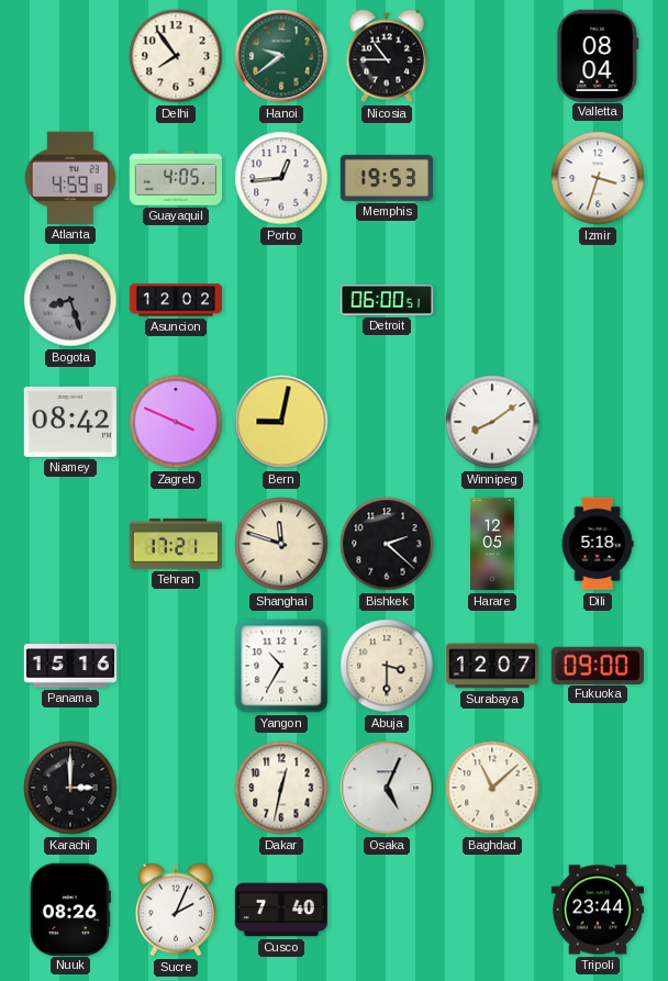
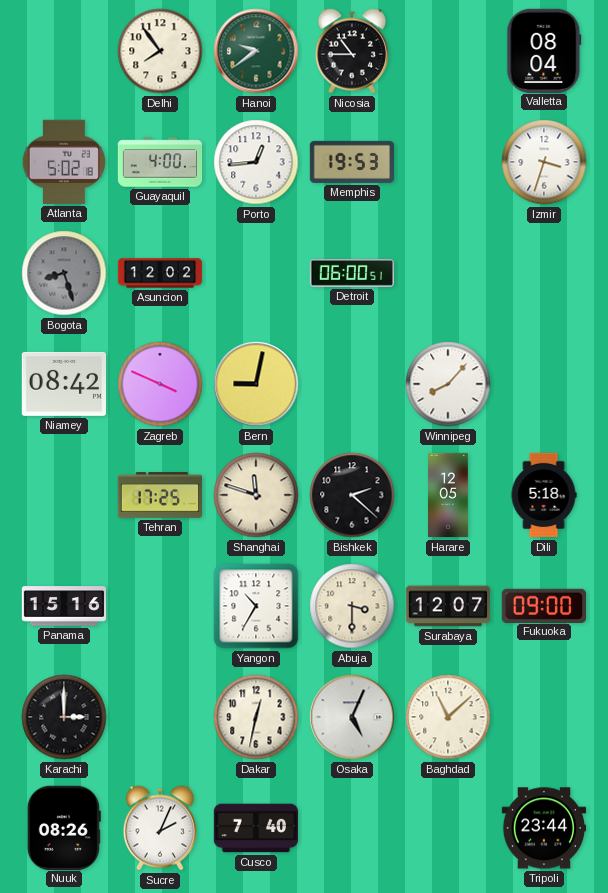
Atlanta: 4:59 -> 5:02 (64, 162)
Guayaquil: 4:05 -> 4:00 (160, 162)
Winnipeg: 8:09 -> 8:07 (448, 384)
Tehran: 17:21 -> 17:25 (160, 496)
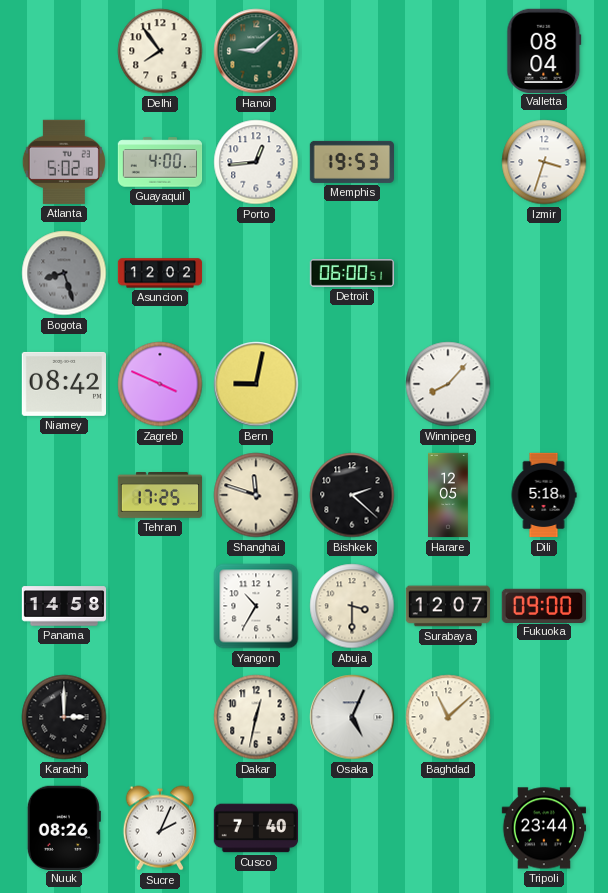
Hanoi: 9:39 -> 9:08 (256, 51)
Nicosia: 10:45 -> none (352, 51)
Panama: 15:16 -> 14:58 (64, 606)
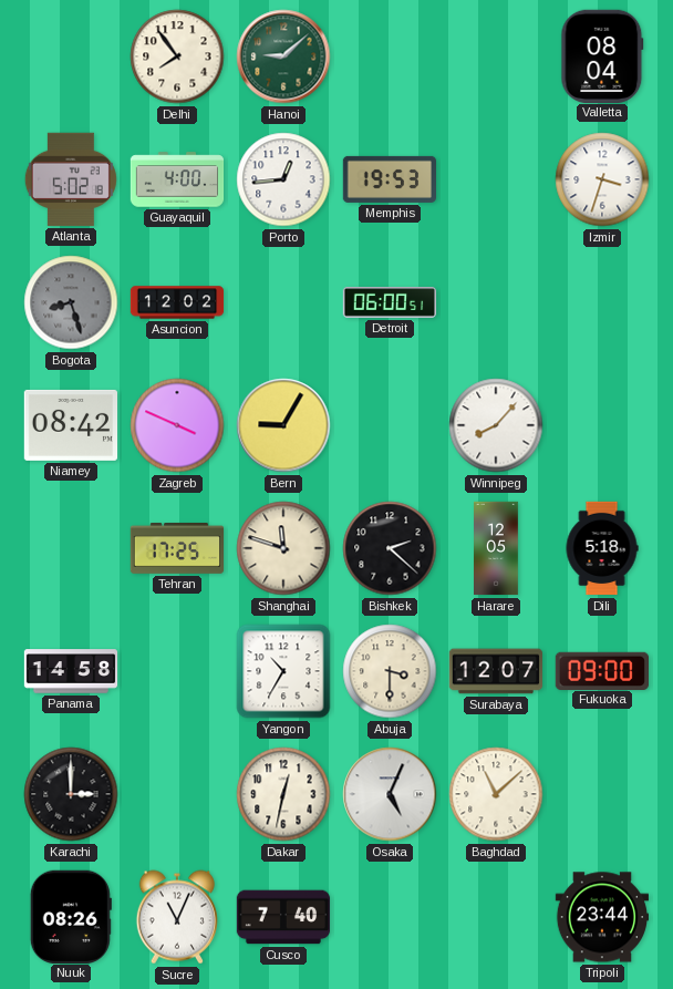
Bern: 9:02 -> 9:05 (283, 425)
Sucre: 2:04 -> 11:04 (177, 917)
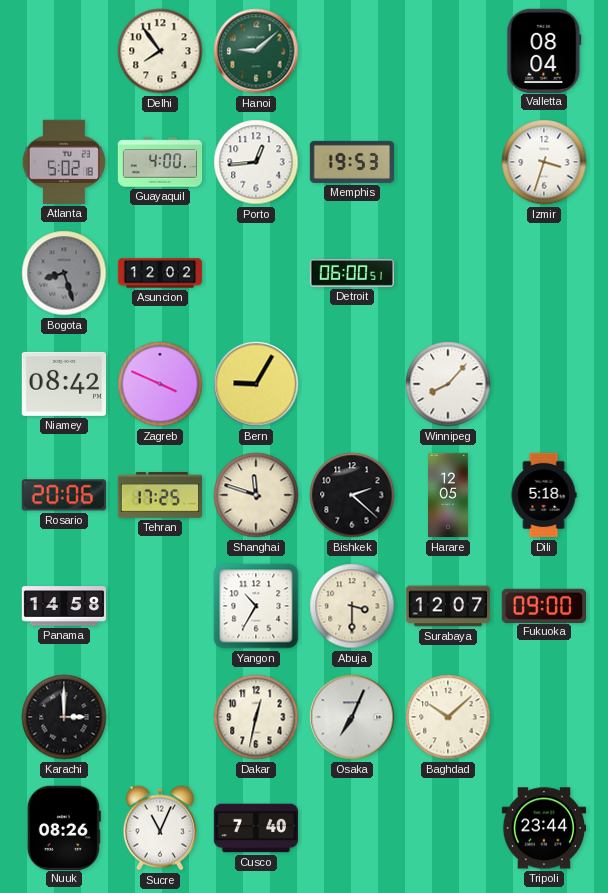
Rosario: none -> 20:06 (64, 495)
Osaka: 5:04 -> 7:04 (352, 717)
Baghdad: 11:08 -> 10:08 (448, 717)
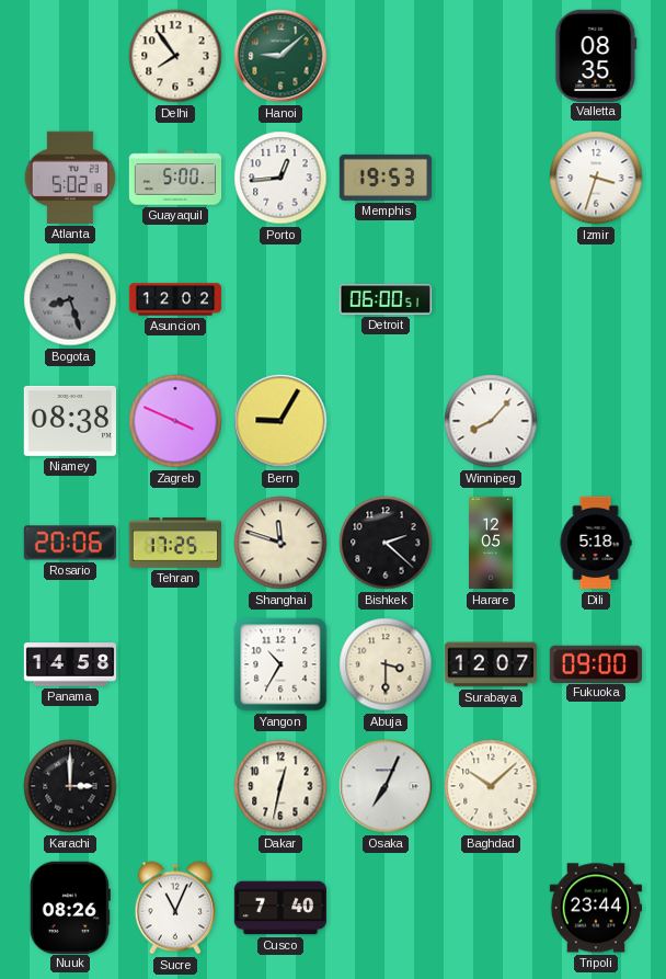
Valletta: 08:04 -> 08:35 (596, 55)
Guayaquil: 4:00 -> 5:00 (175, 178)
Niamey: 08:42 -> 08:38 (69, 421)
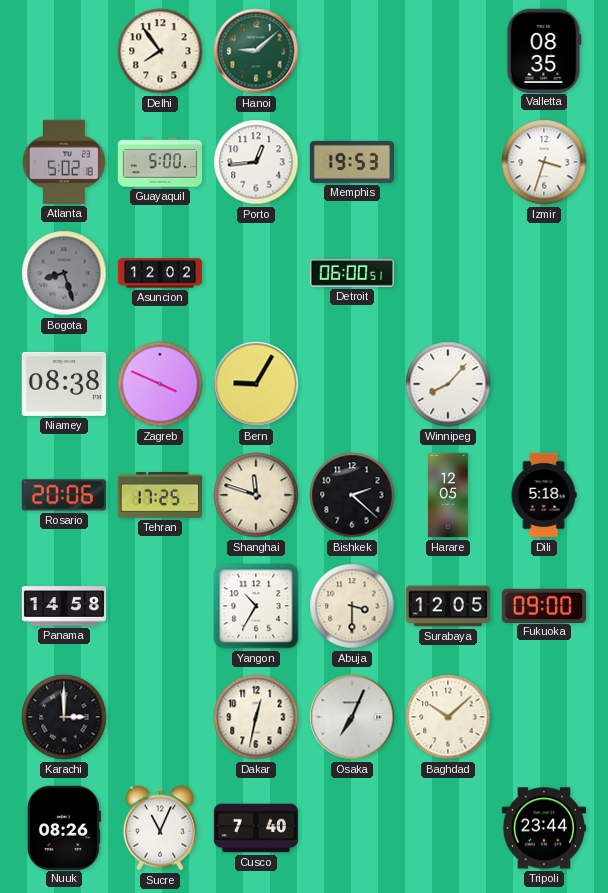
Surabaya: 12:07 -> 12:05 (448, 606)
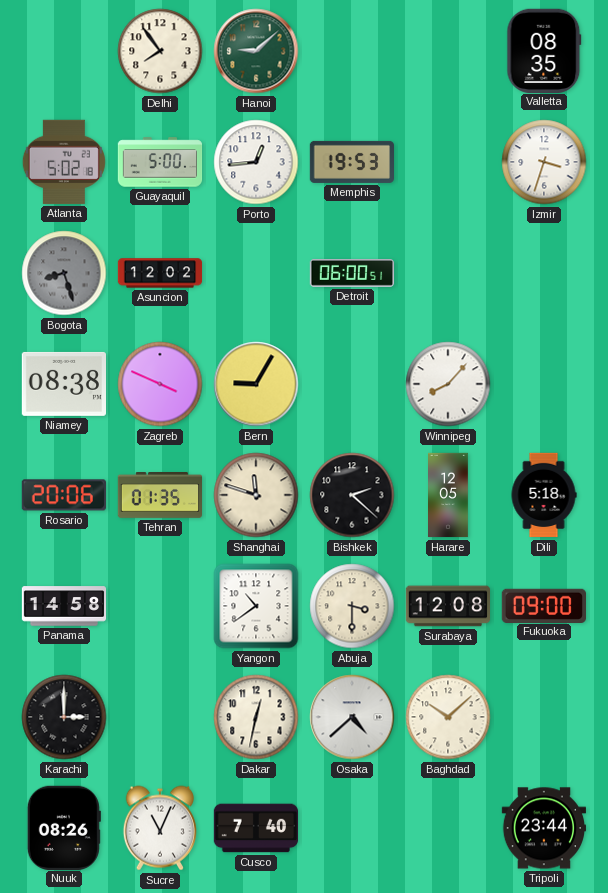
Tehran: 17:25 -> 01:35 (160, 496)
Yangon: 10:35 -> 10:39 (256, 606)
Surabaya: 12:05 -> 12:08 (448, 606)
Osaka: 7:04 -> 4:38 (352, 717)
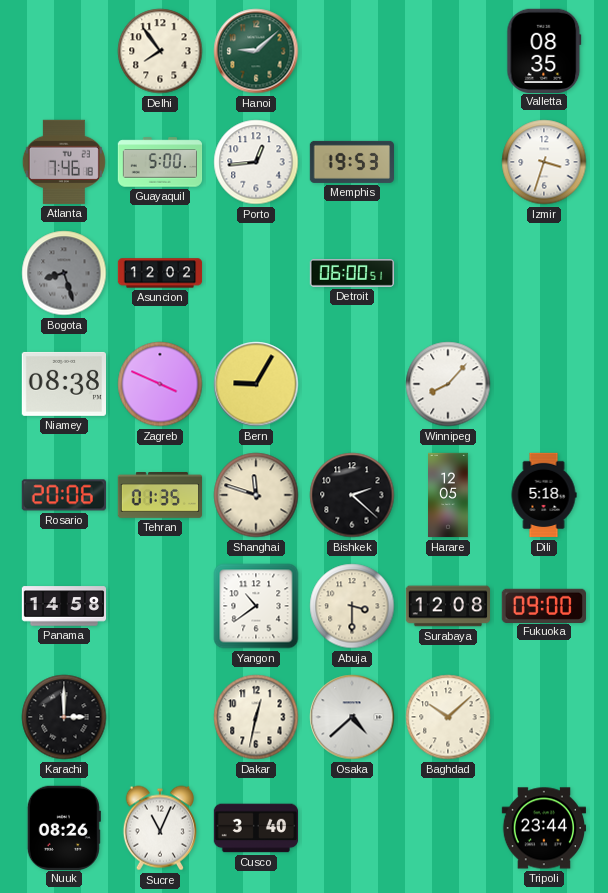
Atlanta: 5:02 -> 7:46 (64, 162)
Cusco: 7:40 -> 3:40 (256, 828)
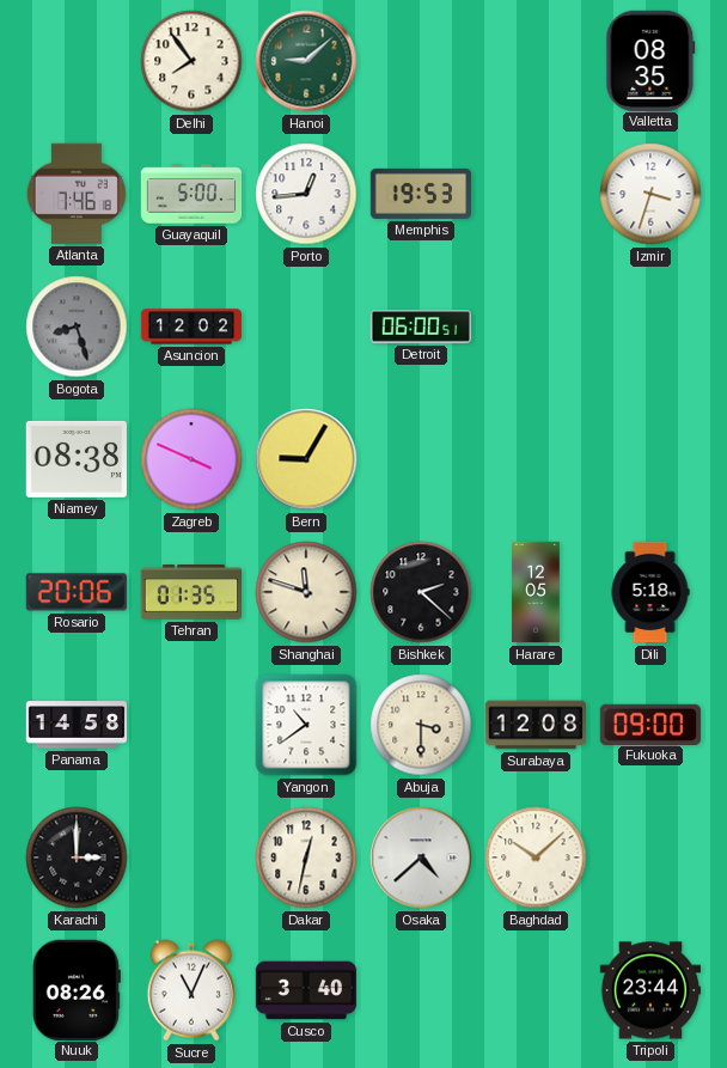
Winnipeg: 8:07 -> none (448, 384)
